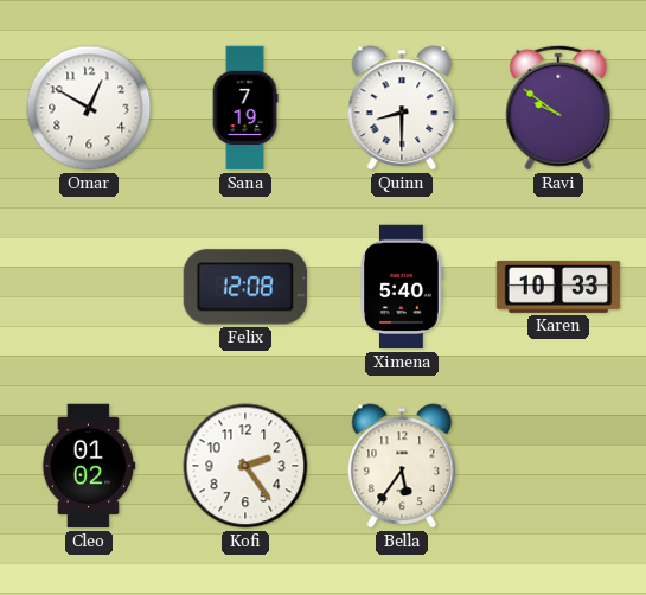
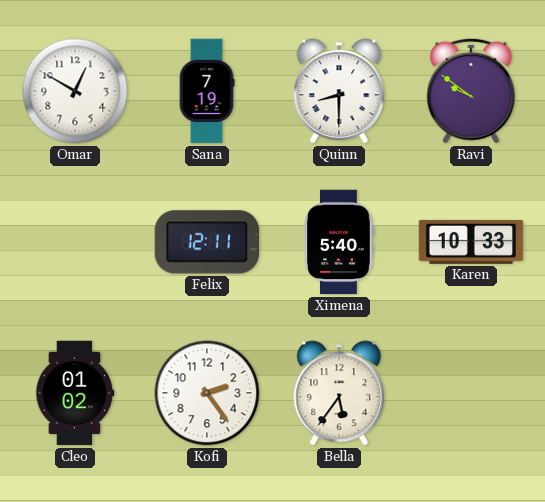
Felix: 12:08 -> 12:11 (206, 242)
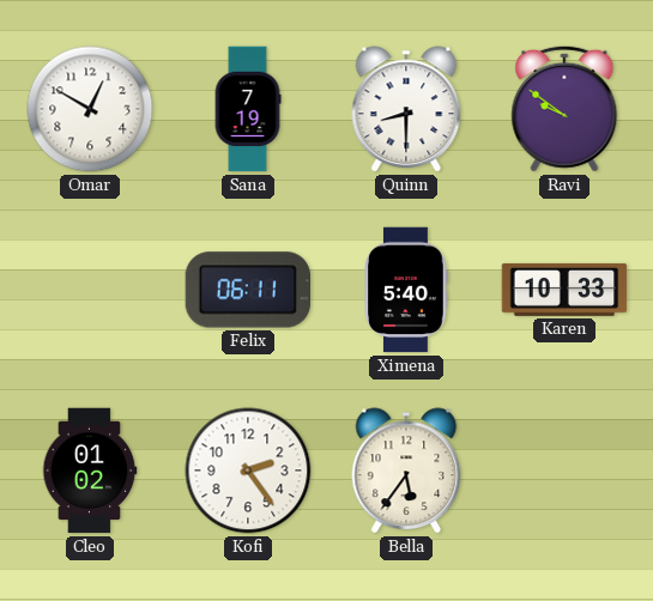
Felix: 12:11 -> 06:11 (247, 290)
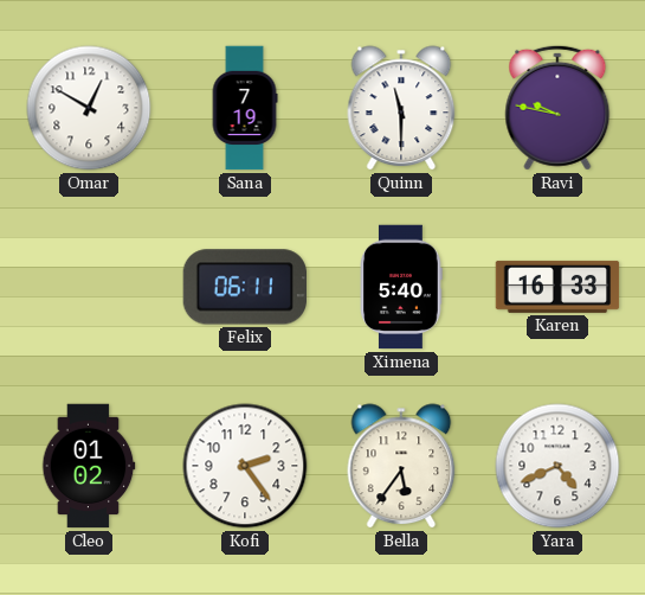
Quinn: 8:30 -> 11:30 (401, 108)
Ravi: 9:51 -> 9:47 (557, 108)
Karen: 10:33 -> 16:33 (557, 287)
Yara: none -> 4:41 (557, 466)
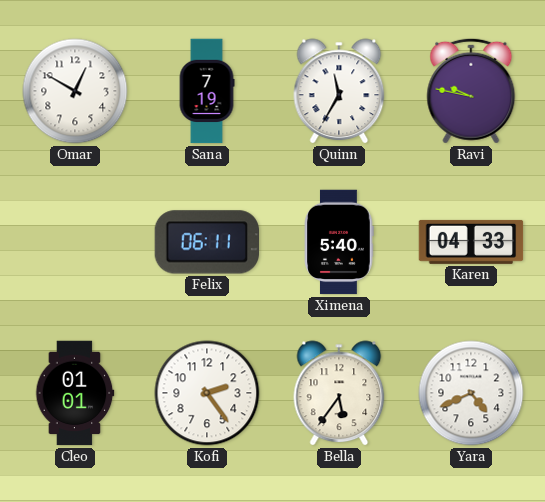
Quinn: 11:30 -> 11:35 (339, 91)
Karen: 16:33 -> 04:33 (471, 242)
Cleo: 01:02 -> 01:01 (75, 393)
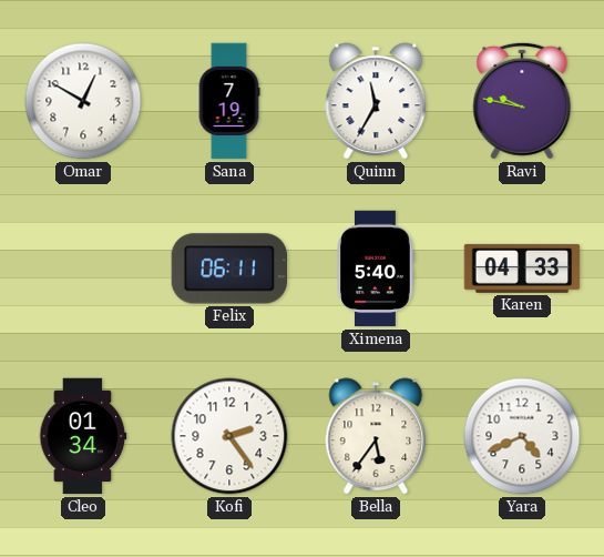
Cleo: 01:01 -> 01:34 (83, 436)
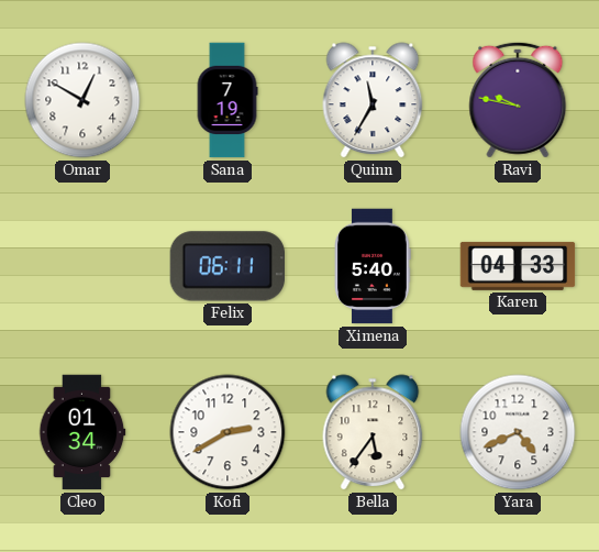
Kofi: 2:24 -> 2:40 (228, 432)
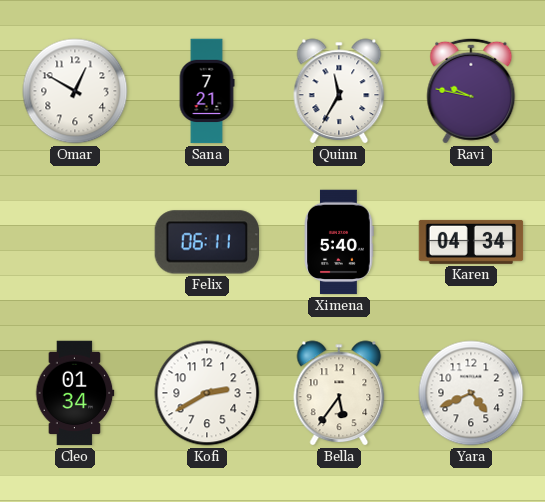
Sana: 7:19 -> 7:21 (207, 91)
Karen: 04:33 -> 04:34 (471, 242)
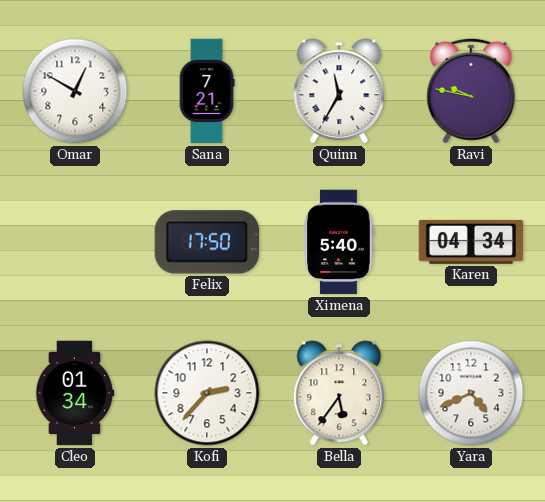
Felix: 06:11 -> 17:50 (206, 242)
Kofi: 2:40 -> 2:37 (207, 393)
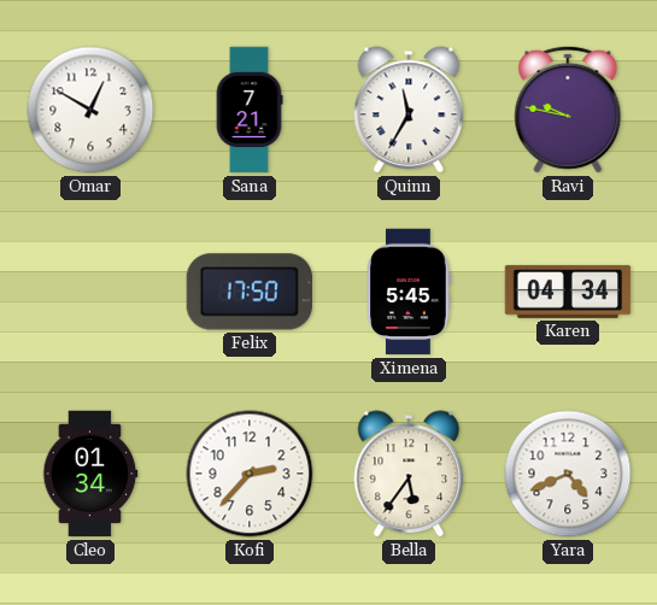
Ximena: 5:40 -> 5:45 (409, 292)
